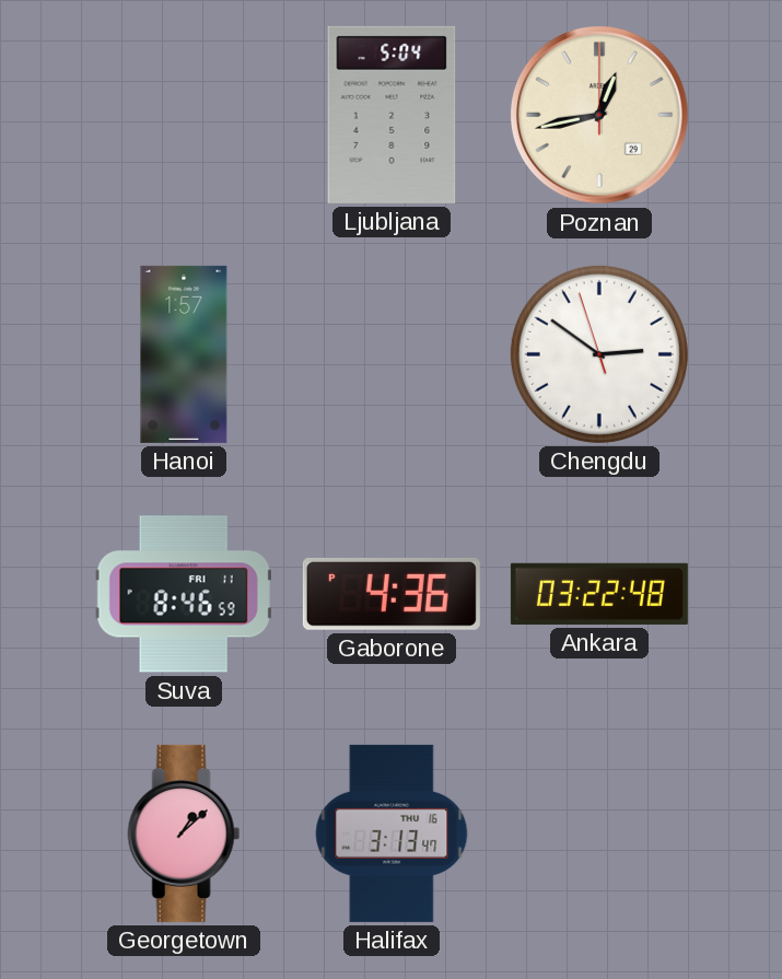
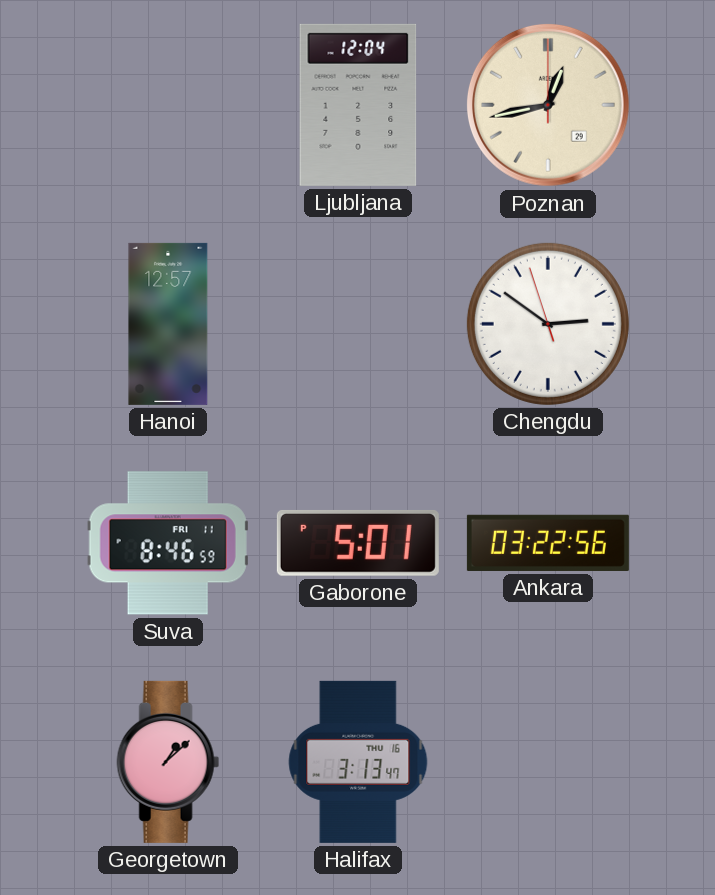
Ljubljana: 5:04 -> 12:04 (358, 105)
Hanoi: 1:57 -> 12:57 (168, 324)
Gaborone: 4:36 -> 5:01 (358, 543)
Ankara: 03:22:48 -> 03:22:56 (548, 543)
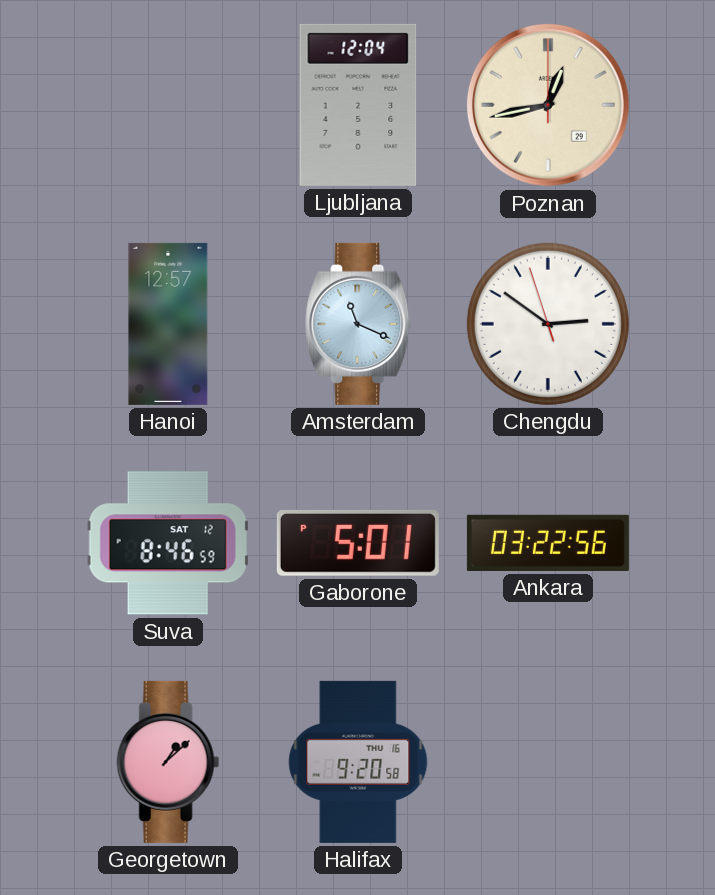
Amsterdam: none -> 11:19 (359, 324)
Suva date: FRI 11 -> SAT 12 (168, 543)
Halifax: 3:13 -> 9:20 (358, 762)
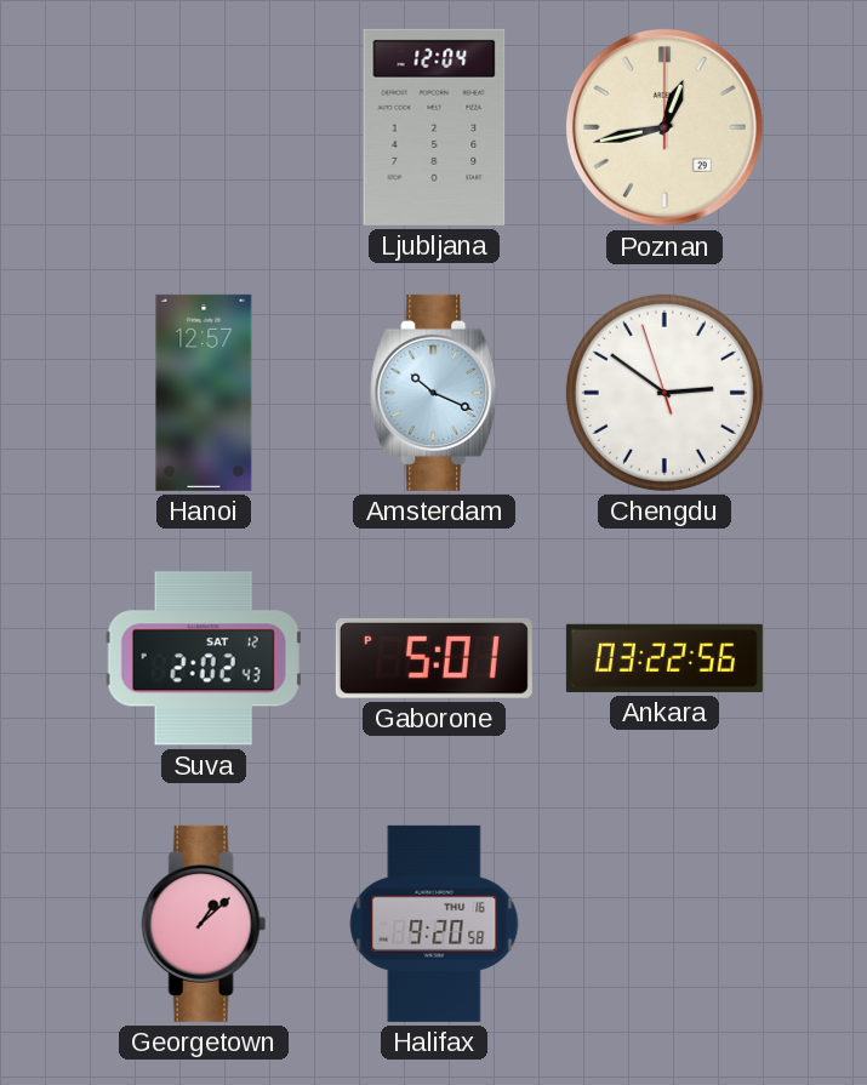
Amsterdam: 11:19 -> 10:19 (435, 393)
Suva: 8:46 -> 2:02 (204, 658)
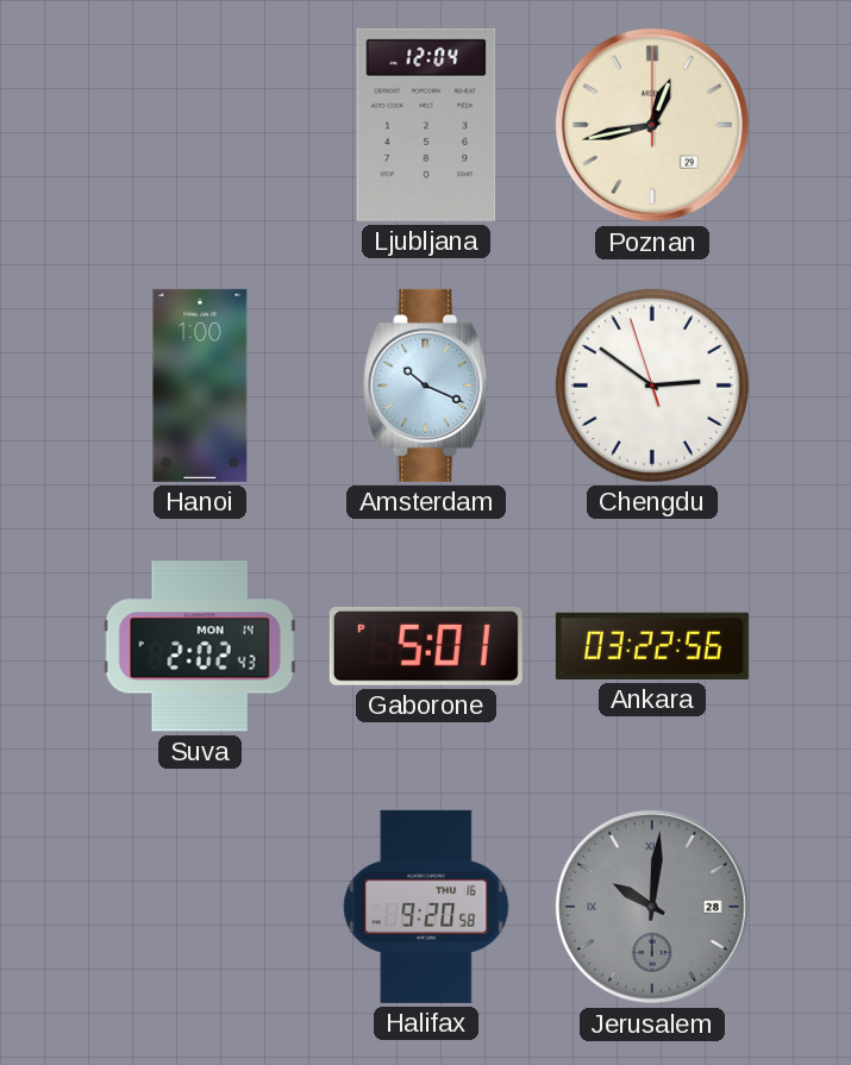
Hanoi: 12:57 -> 1:00 (200, 386)
Suva date: SAT 12 -> MON 14 (200, 646)
Georgetown: 1:08 -> none (204, 924)
Jerusalem: none -> 10:01 (652, 907)
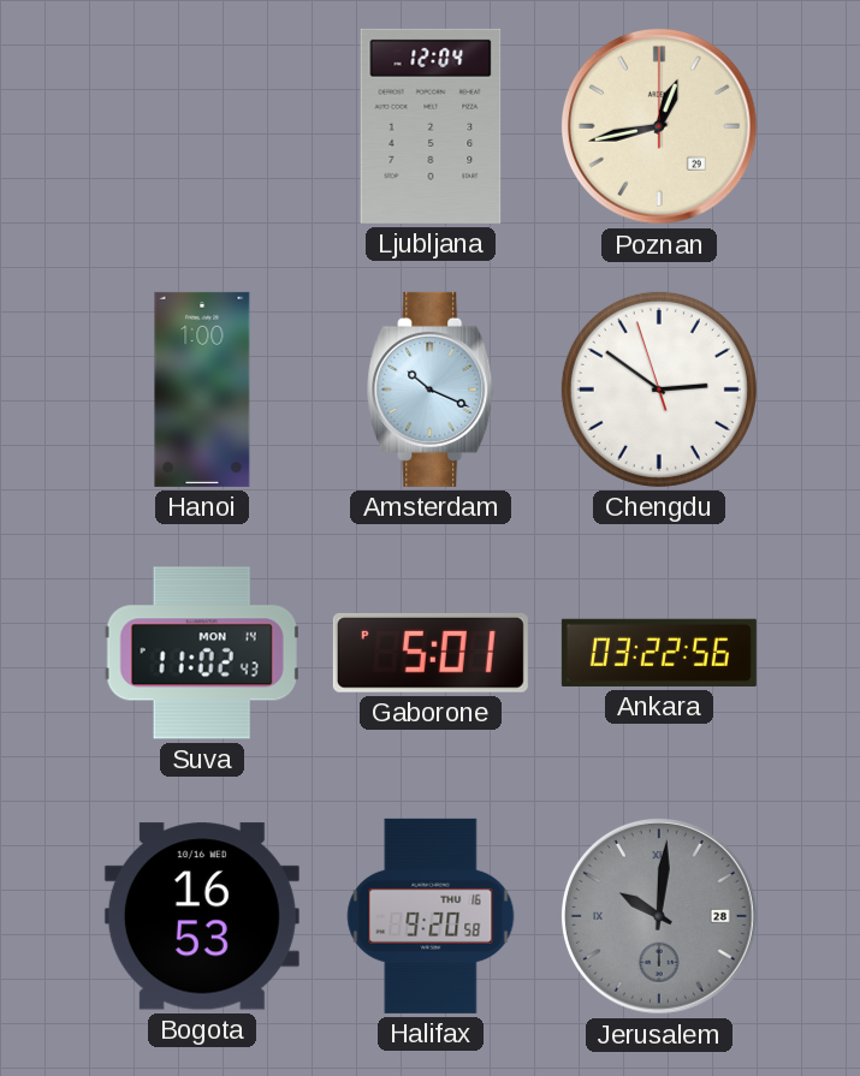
Suva: 2:02 -> 11:02 (202, 653)
Bogota: none -> 16:53 (202, 916)
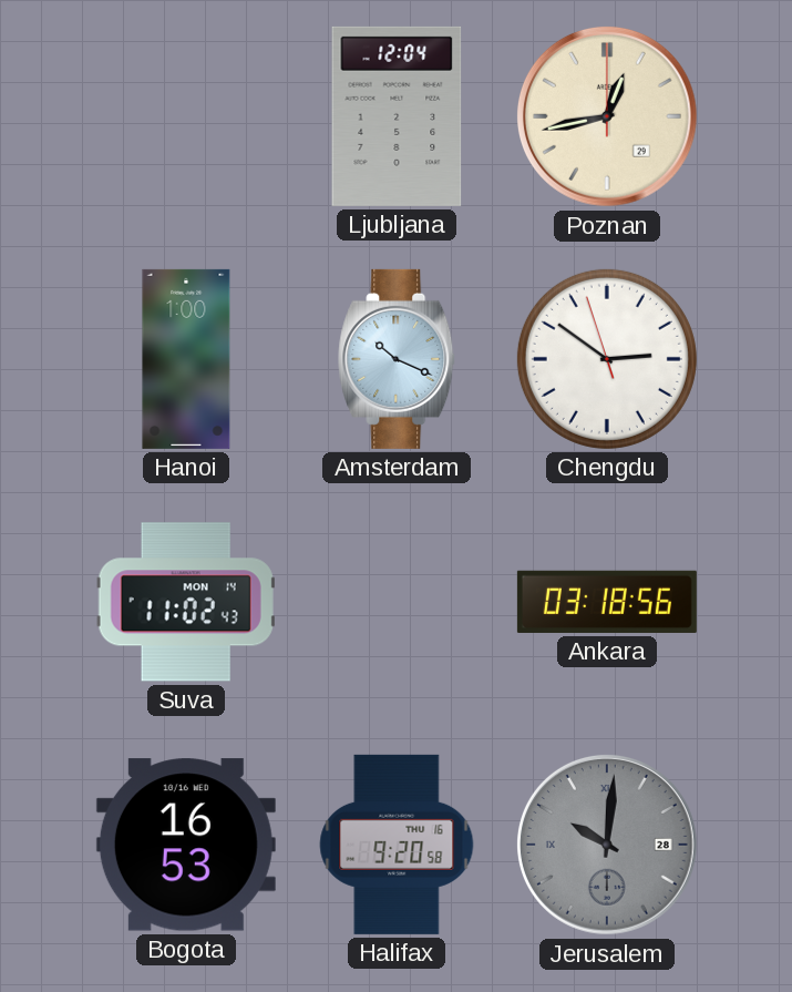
Gaborone: 5:01 -> none (431, 653)
Ankara: 03:22 -> 03:18 (607, 602)
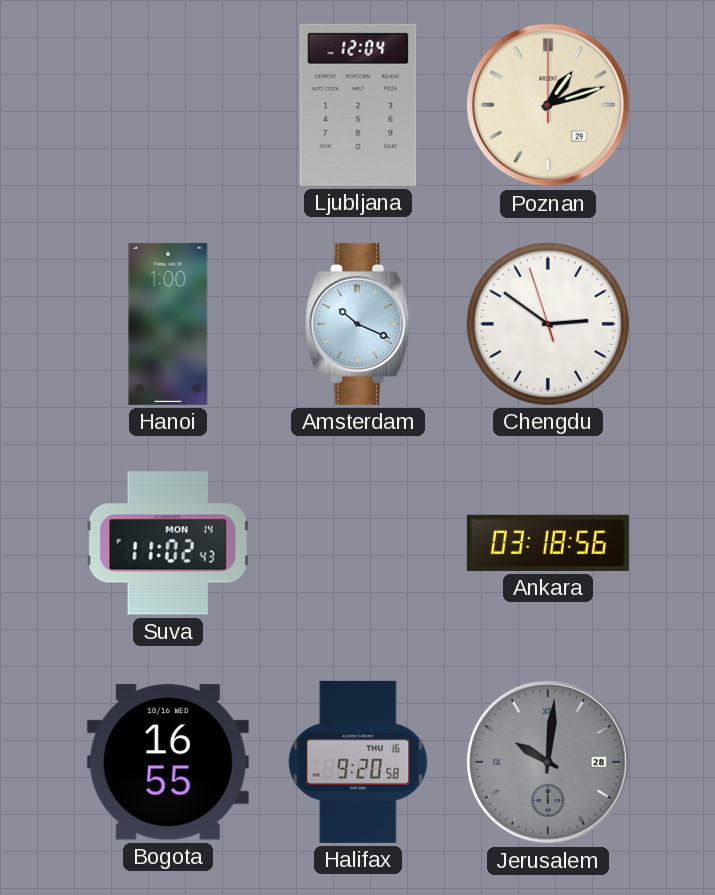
Poznan: 12:43 -> 1:12 (548, 105)
Bogota: 16:53 -> 16:55 (168, 762)
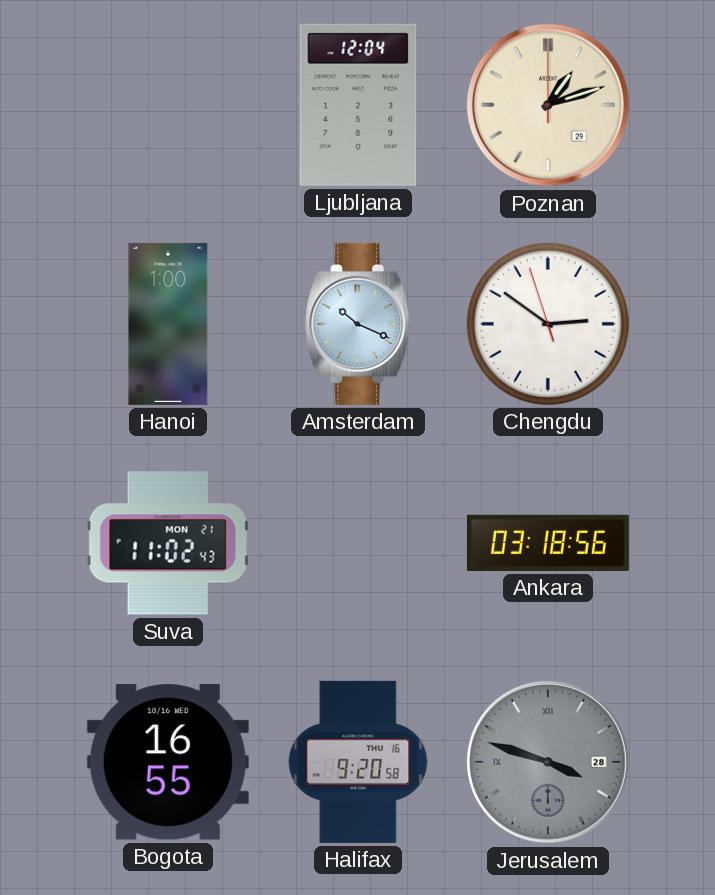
Suva date: MON 14 -> MON 21 (168, 543)
Jerusalem: 10:01 -> 3:48 (548, 762)
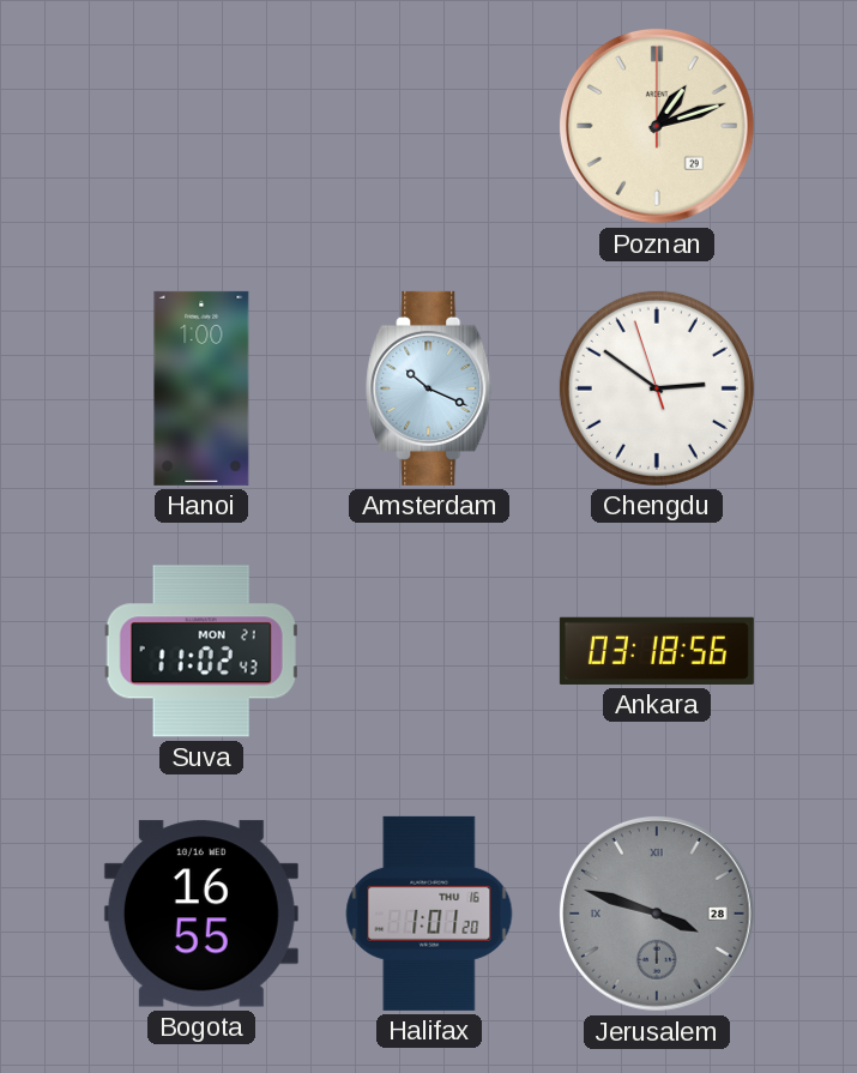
Ljubljana: 12:04 -> none (358, 105)
Halifax: 9:20 -> 1:01 (429, 914)
